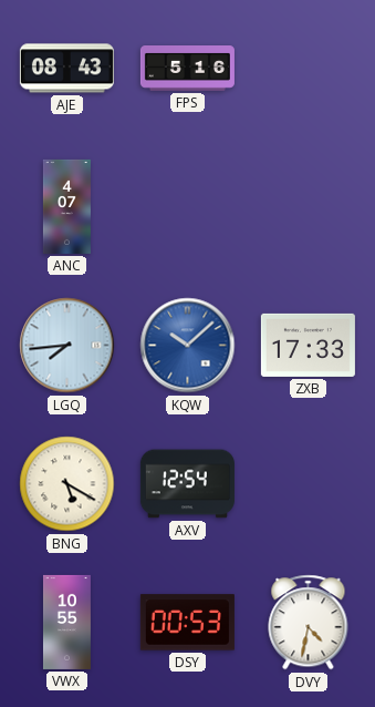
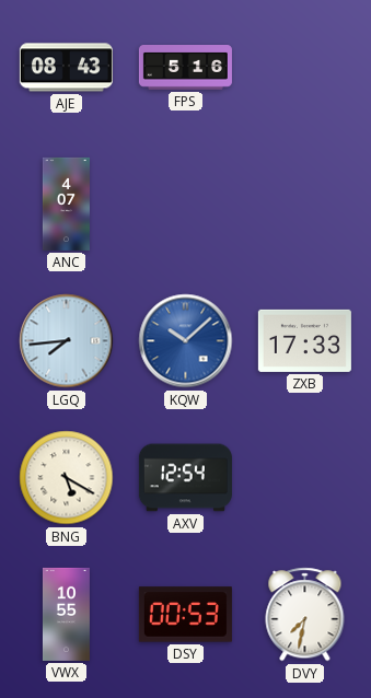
DVY: 4:32 -> 7:32 (305, 615)
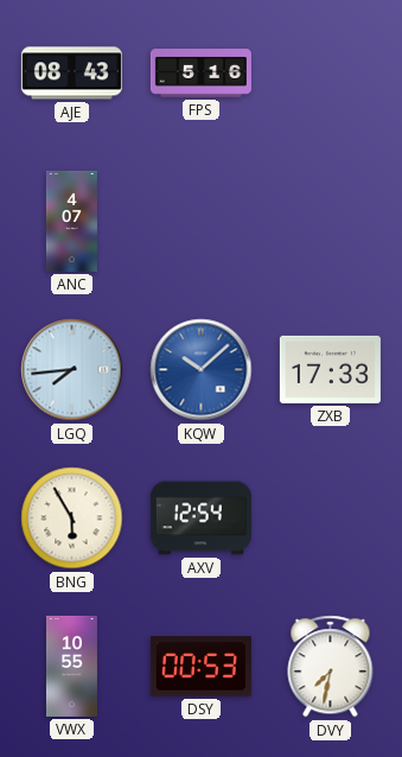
BNG: 5:20 -> 5:55 (72, 519)
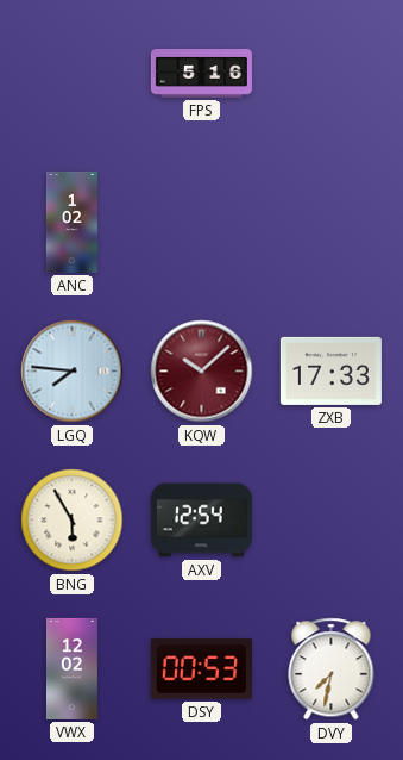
AJE: 08:43 -> none (71, 74)
ANC: 4:07 -> 1:02 (71, 222)
LGQ: 7:44 -> 7:46 (73, 372)
KQW dial: blue -> burgundy (202, 372)
VWX: 10:55 -> 12:02 (71, 668)
